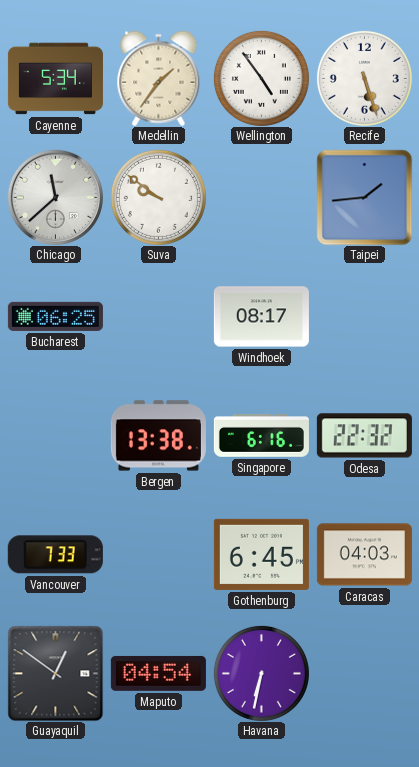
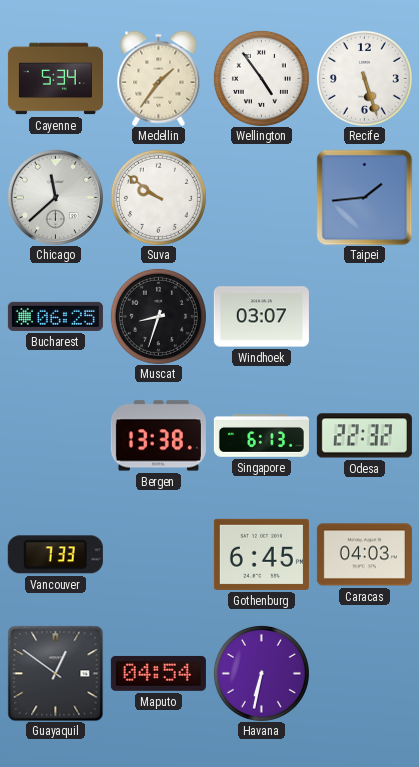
Muscat: none -> 8:33 (158, 316)
Windhoek: 08:17 -> 03:07 (261, 317)
Singapore: 6:16 -> 6:13 (261, 436)
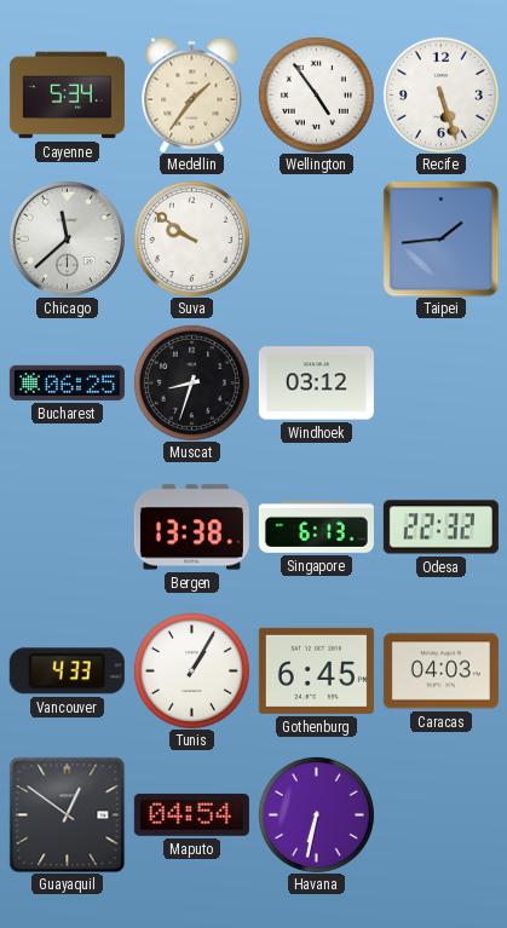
Windhoek: 03:07 -> 03:12 (316, 384)
Vancouver: 7:33 -> 4:33 (67, 671)
Tunis: none -> 1:05 (191, 670)
